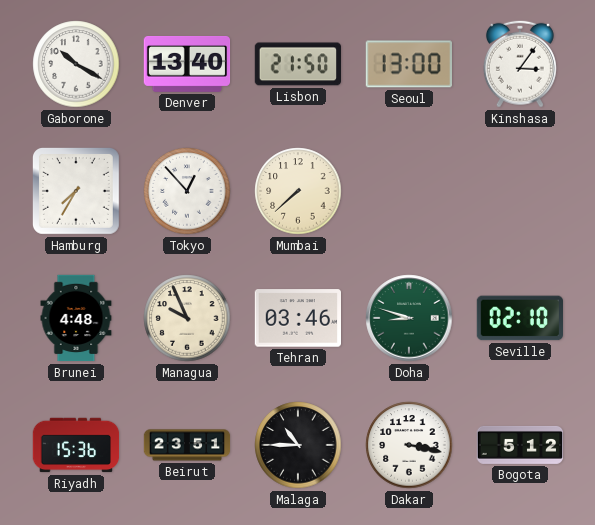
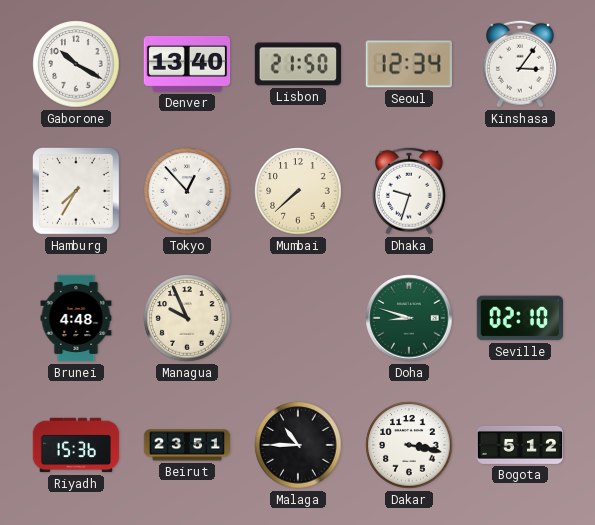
Seoul: 13:00 -> 12:34 (408, 64)
Dhaka: none -> 9:33 (409, 191)
Tehran: 03:46 -> none (297, 318)
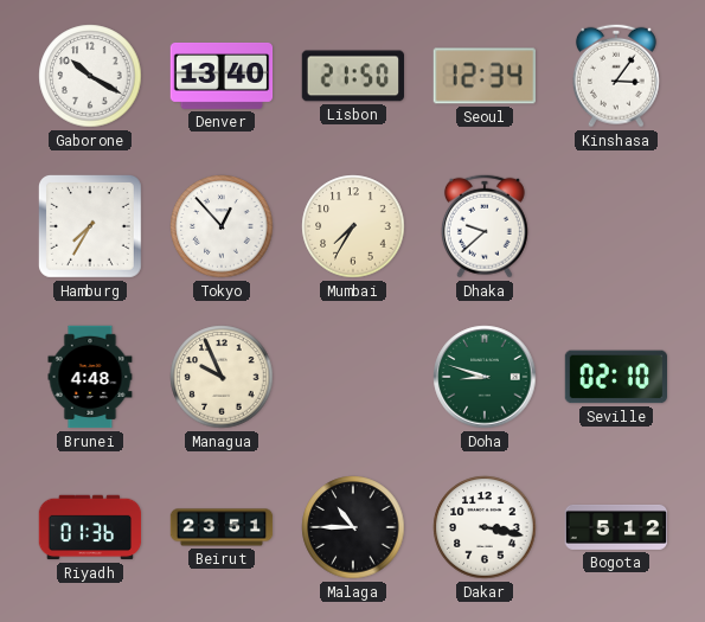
Mumbai: 7:38 -> 7:35 (353, 226)
Dhaka: 9:33 -> 9:38 (485, 226)
Riyadh: 15:36 -> 01:36 (90, 527)
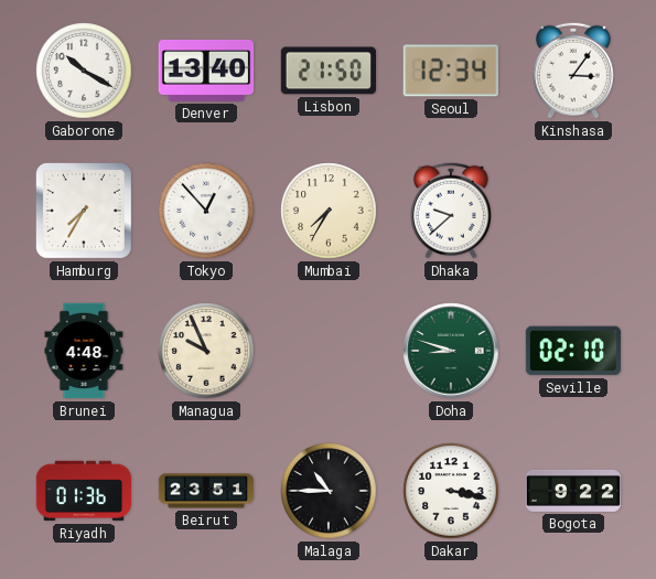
Bogota: 5:12 -> 9:22 (573, 491)
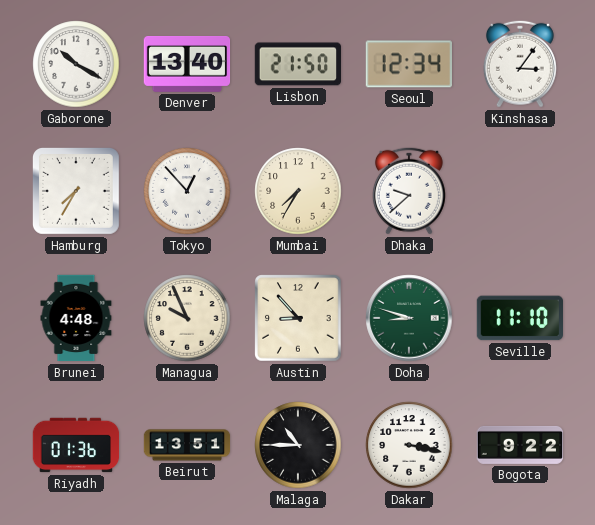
Austin: none -> 8:53 (298, 318)
Seville: 02:10 -> 11:10 (519, 318)
Beirut: 23:51 -> 13:51 (187, 445)
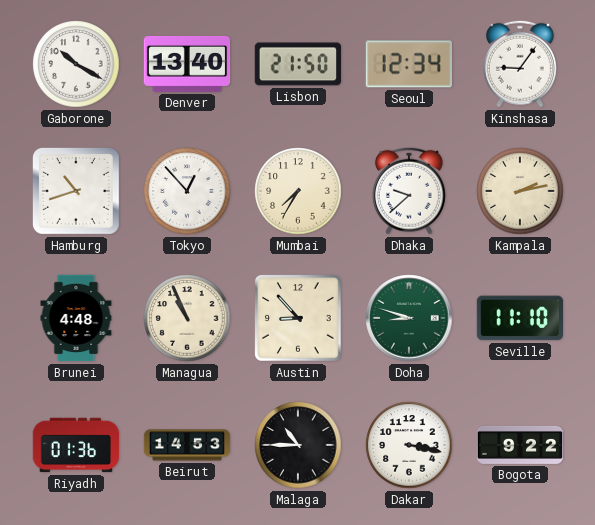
Kinshasa: 3:06 -> 9:06 (520, 64)
Hamburg: 7:35 -> 10:42 (76, 191)
Kampala: none -> 2:13 (520, 191)
Managua: 9:56 -> 10:56 (187, 318)
Beirut: 13:51 -> 14:53 (187, 445)
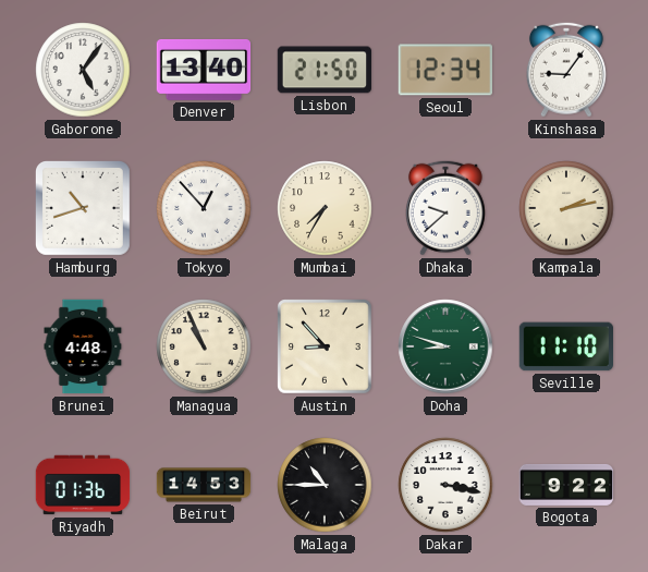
Gaborone: 10:20 -> 5:06 (83, 70)
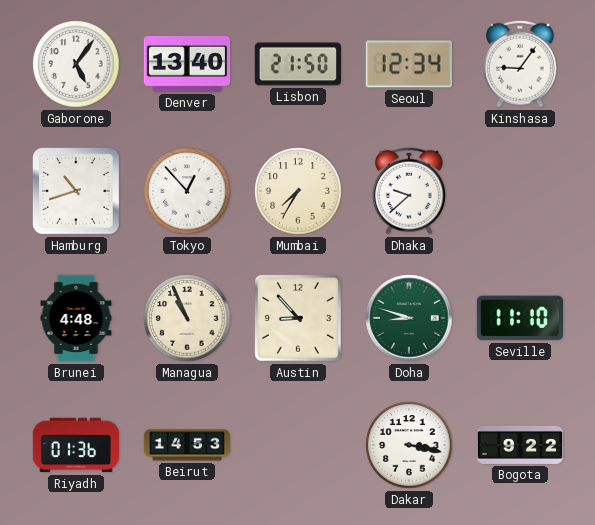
Kampala: 2:13 -> none (566, 208)
Malaga: 10:45 -> none (325, 485)
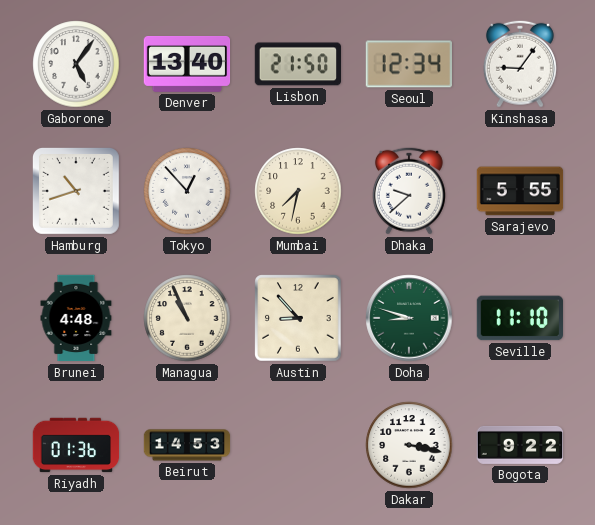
Mumbai: 7:35 -> 7:32 (298, 191)
Sarajevo: none -> 5:55 (520, 191)
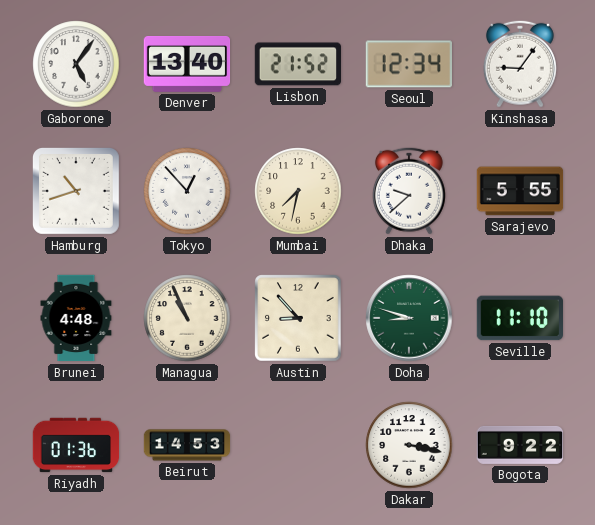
Lisbon: 21:50 -> 21:52 (298, 64)
